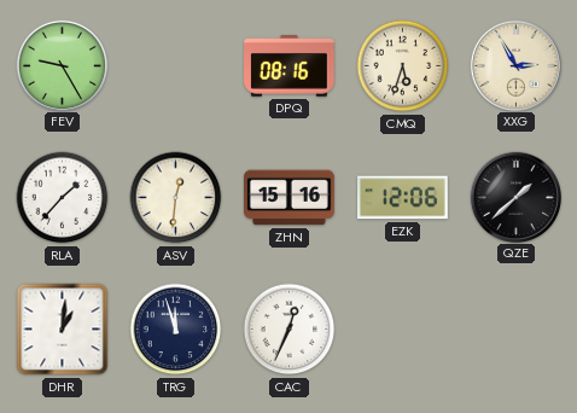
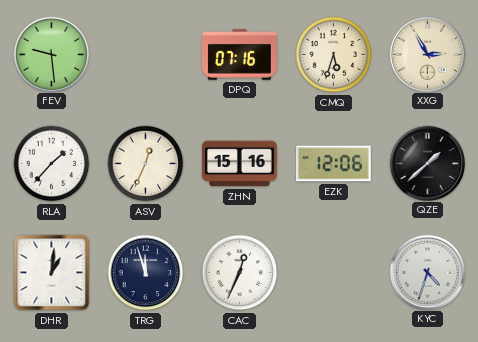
FEV: 9:25 -> 9:29 (51, 54)
DPQ: 08:16 -> 07:16 (240, 55)
ASV: 12:31 -> 12:34 (146, 164)
KYC: none -> 4:33 (427, 272)
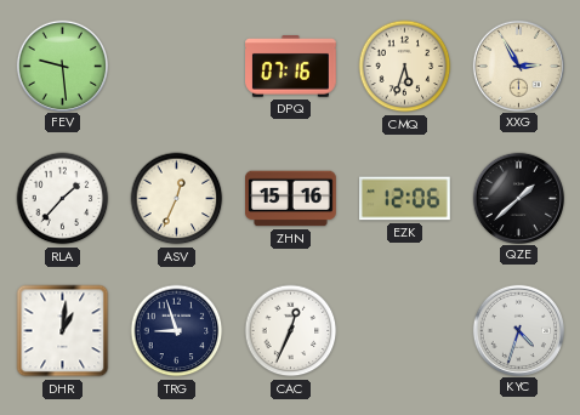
TRG: 11:57 -> 8:57 (177, 331)
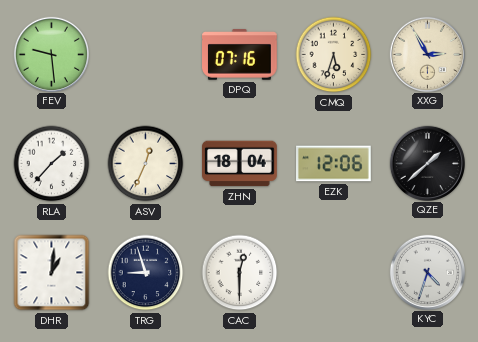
ZHN: 15:16 -> 18:04 (240, 164)
CAC: 12:34 -> 12:30 (240, 273)
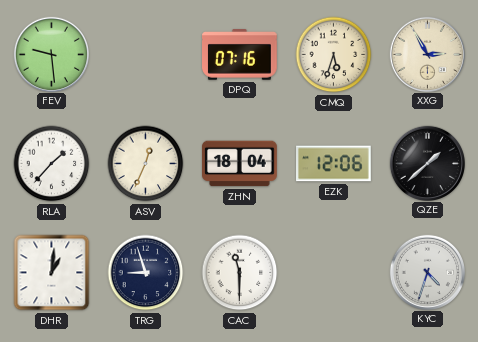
CAC: 12:30 -> 11:30 (240, 273)
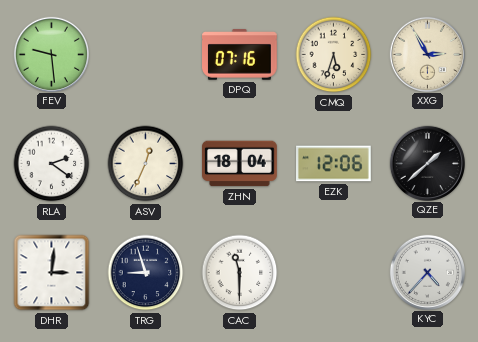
RLA: 1:37 -> 2:21 (52, 164)
DHR: 1:01 -> 3:01 (52, 273)
KYC: 4:33 -> 4:37 (427, 272)
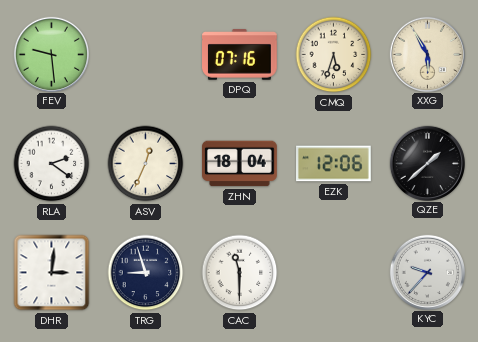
XXG: 2:55 -> 5:55 (427, 54)
KYC: 4:37 -> 9:37 (427, 272)
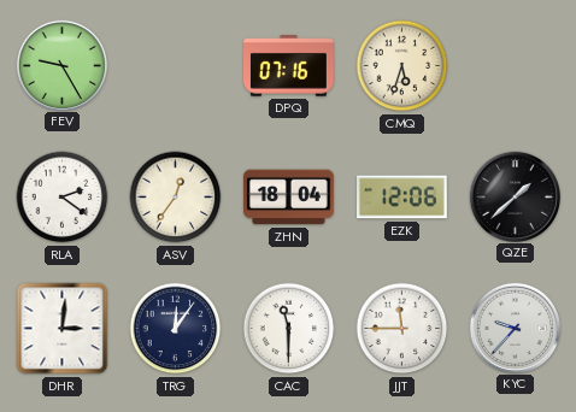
FEV: 9:29 -> 9:25 (61, 65)
XXG: 5:55 -> none (427, 54)
ASV: 12:34 -> 12:36 (176, 198)
TRG: 8:57 -> 12:06 (176, 329)
JJT: none -> 11:45 (402, 329)
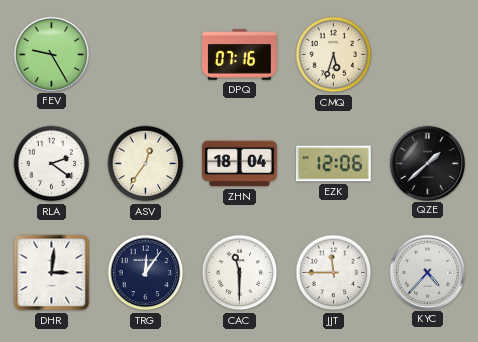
KYC: 9:37 -> 4:37 (427, 272)
